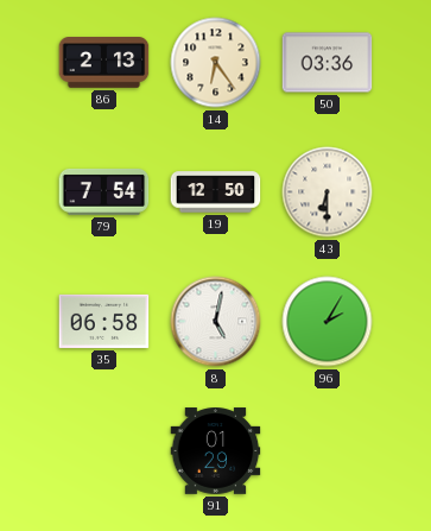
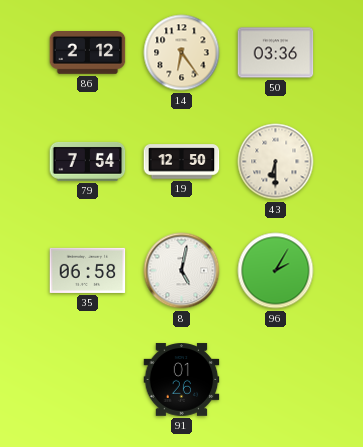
86: 2:13 -> 2:12 (88, 53)
91: 01:29 -> 01:26 (182, 380)
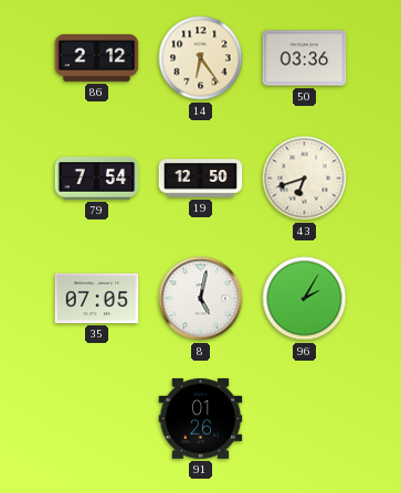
43: 6:30 -> 6:42 (305, 179)
35: 06:58 -> 07:05 (97, 298)
